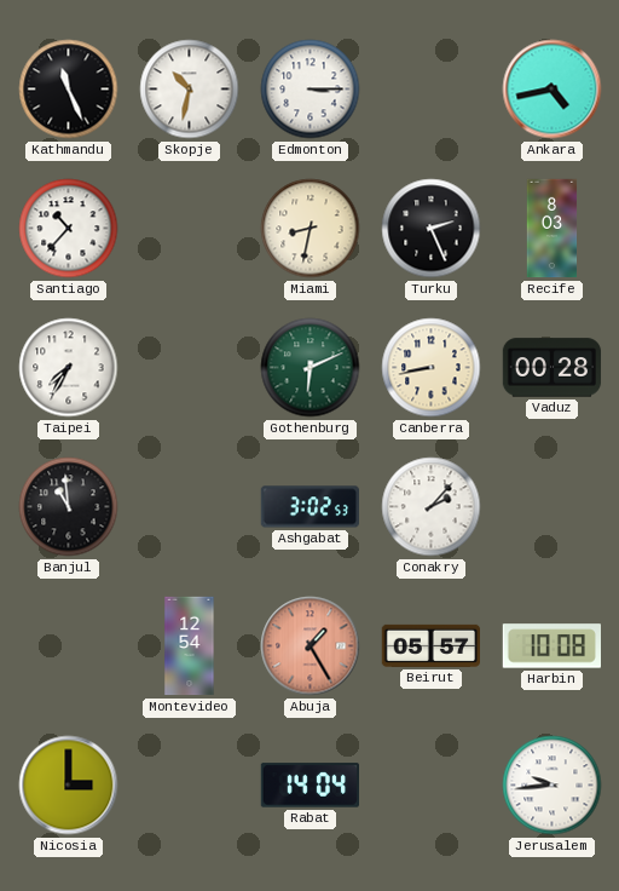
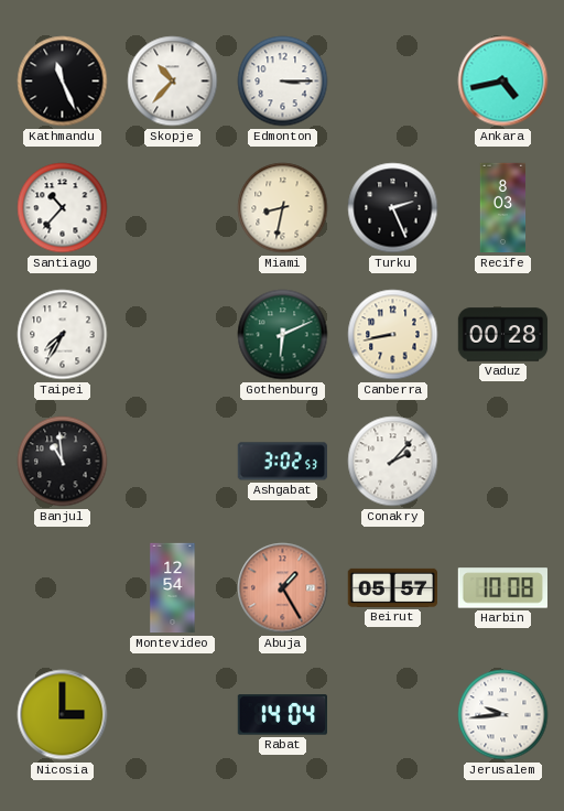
Skopje: 10:32 -> 10:37 (173, 82)
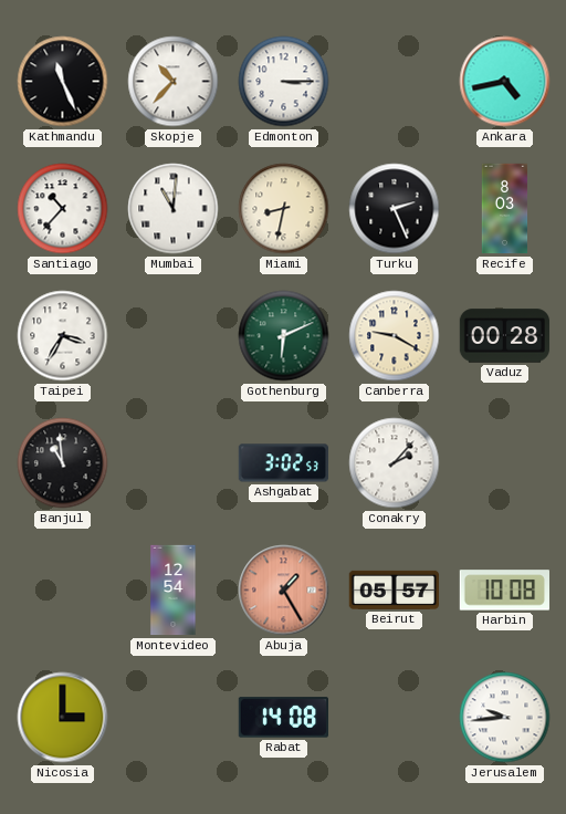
Mumbai: none -> 11:01 (174, 209)
Taipei: 7:35 -> 3:35 (63, 336)
Canberra: 8:43 -> 9:20 (395, 336)
Rabat: 14:04 -> 14:08 (283, 718)
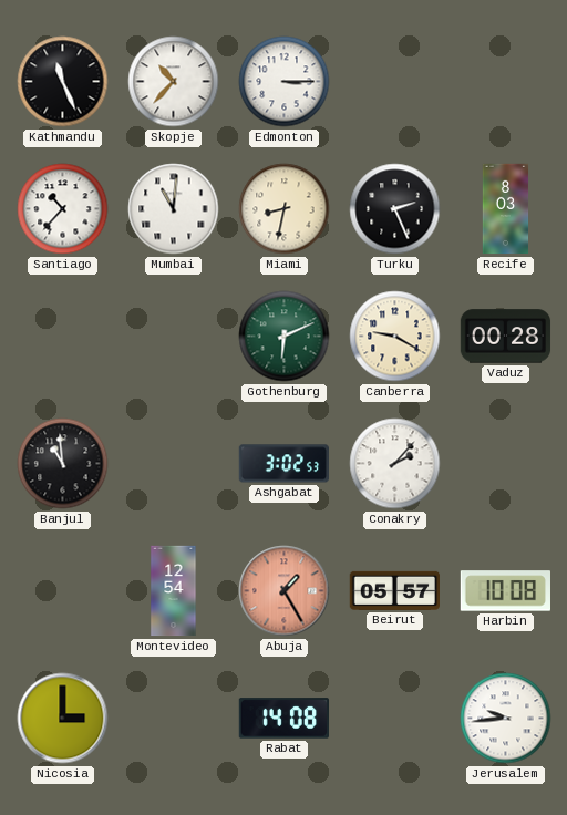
Ankara: 4:43 -> none (505, 82)
Taipei: 3:35 -> none (63, 336)
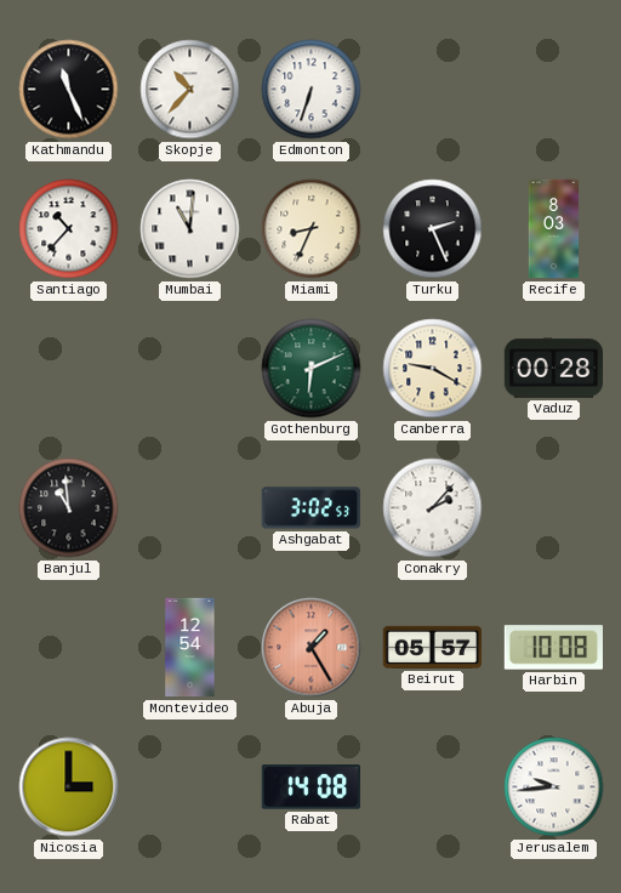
Edmonton: 3:15 -> 6:33 (312, 90)
Miami: 8:32 -> 8:34 (312, 229)
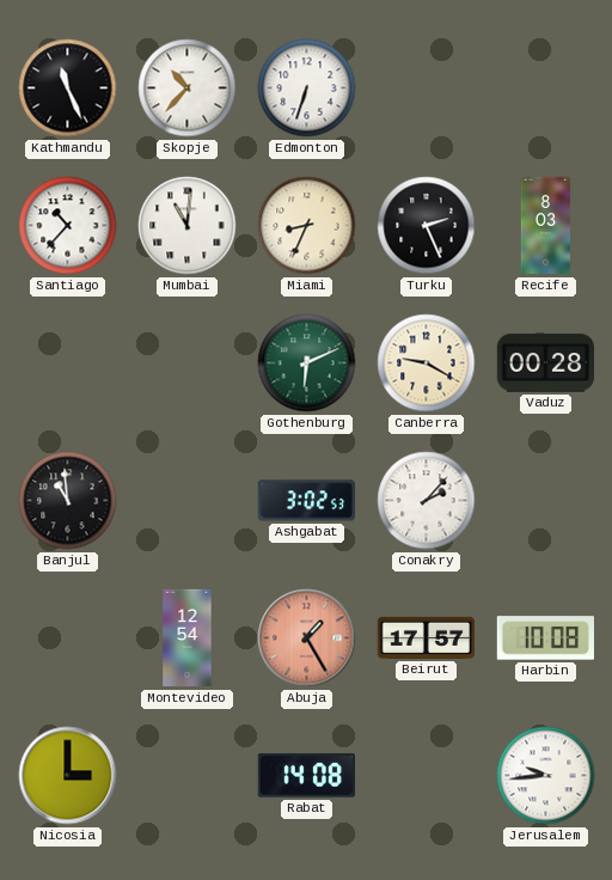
Beirut: 05:57 -> 17:57 (426, 637)
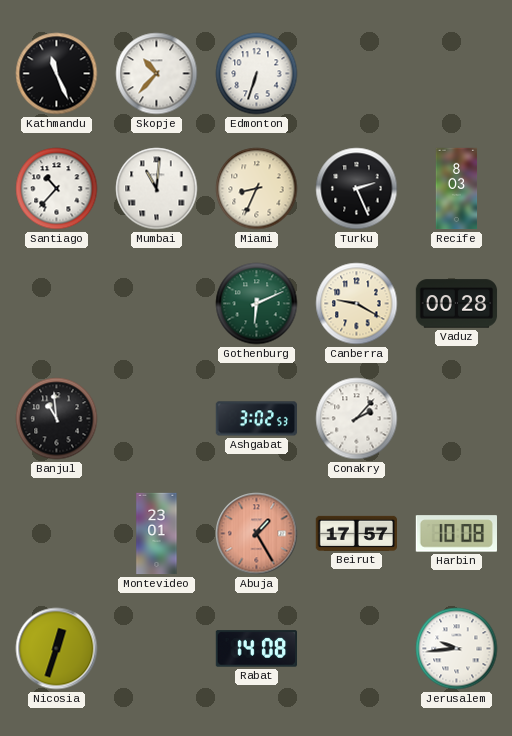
Montevideo: 12:54 -> 23:01 (157, 534)
Nicosia: 3:00 -> 12:33 (57, 649)
